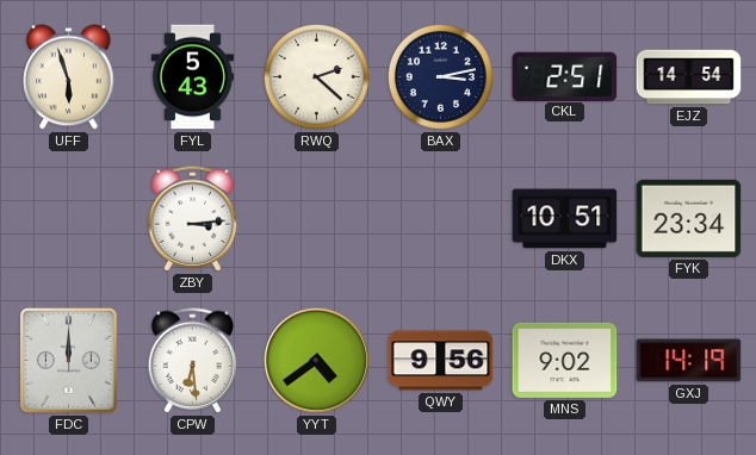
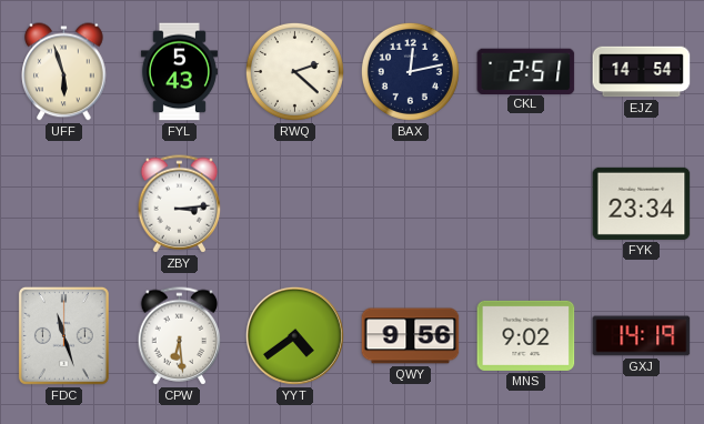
BAX: 3:13 -> 12:13 (410, 71)
DKX: 10:51 -> none (565, 219)
FDC: 12:00 -> 11:27 (63, 335)
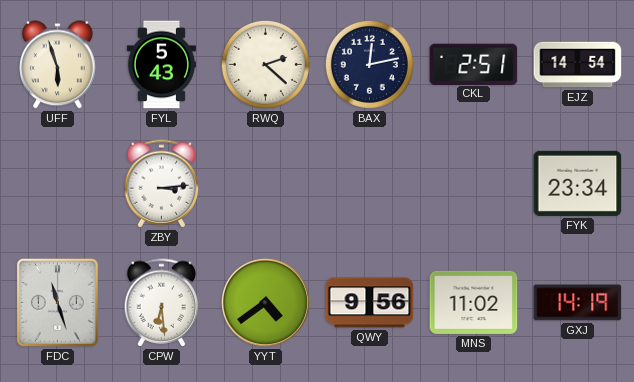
MNS: 9:02 -> 11:02 (474, 302)
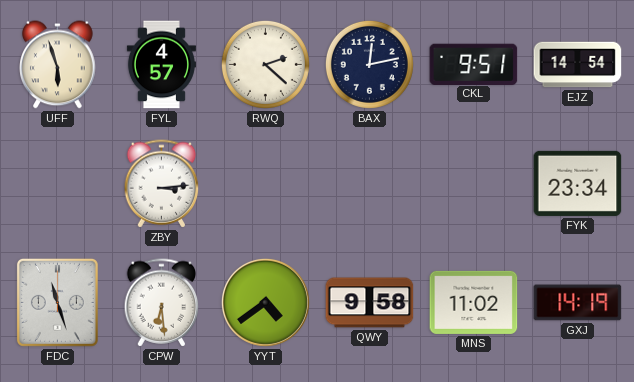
FYL: 5:43 -> 4:57 (161, 65)
CKL: 2:51 -> 9:51 (474, 64)
QWY: 9:56 -> 9:58 (370, 303)
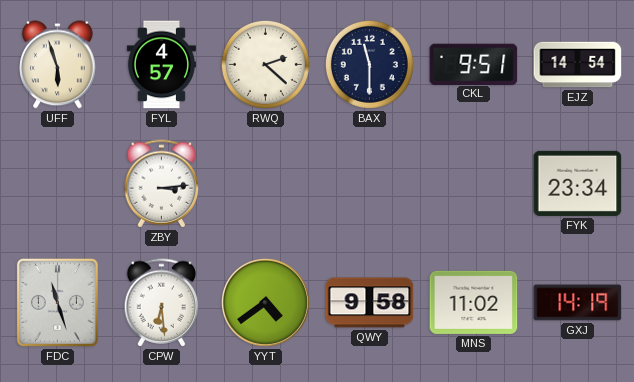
BAX: 12:13 -> 11:30 (369, 64)
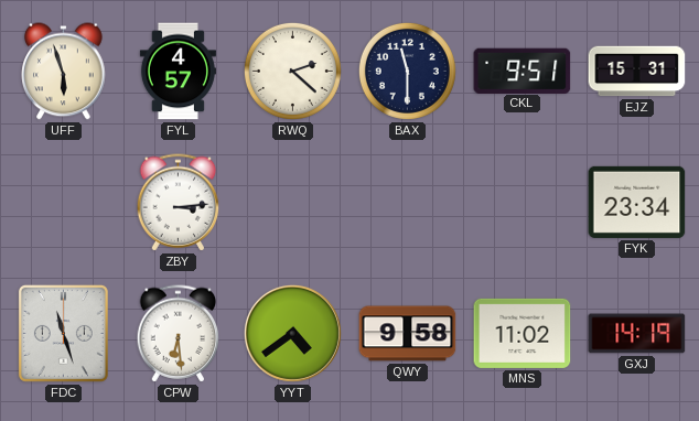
EJZ: 14:54 -> 15:31 (637, 72)
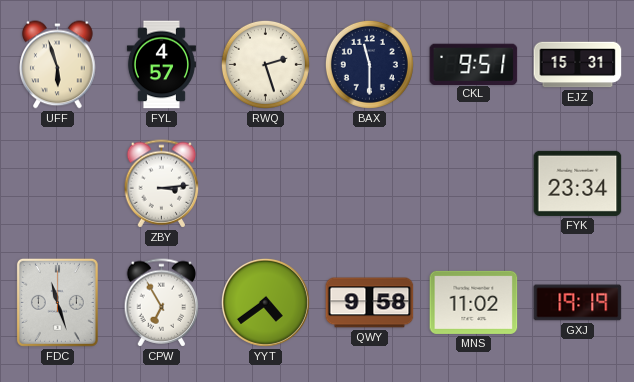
RWQ: 2:22 -> 2:27 (265, 64)
CPW: 6:29 -> 6:55 (162, 303)
GXJ: 14:19 -> 19:19 (578, 303)
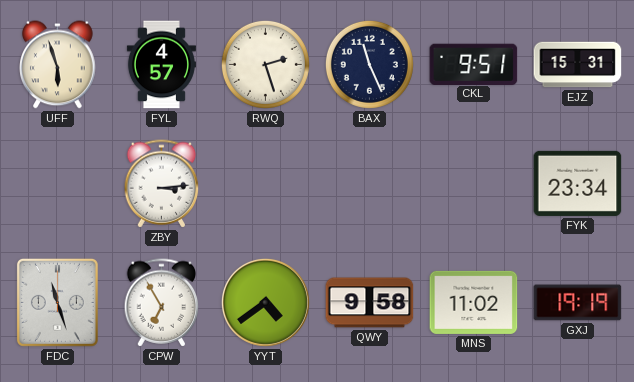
BAX: 11:30 -> 11:26 (369, 64)
